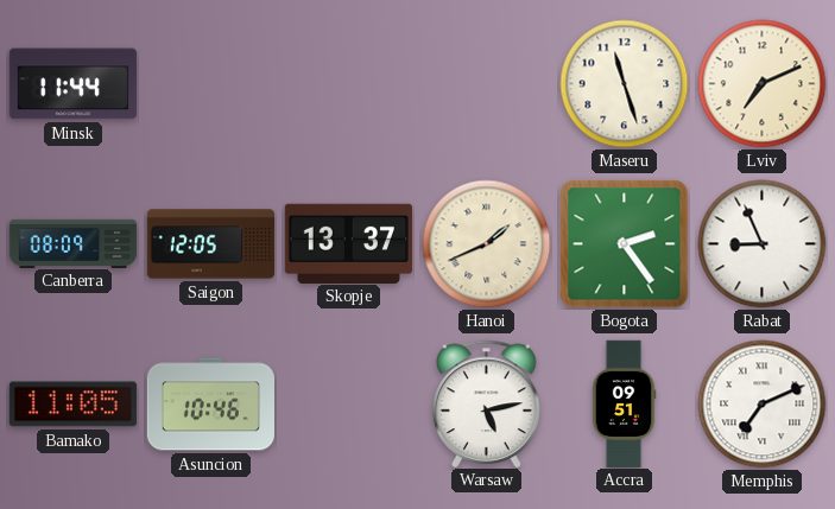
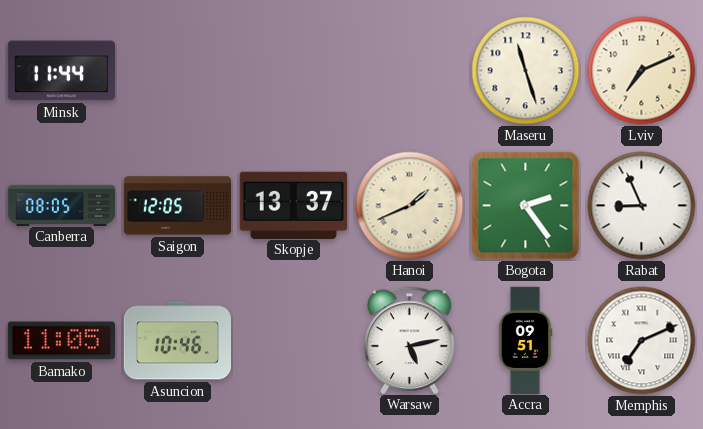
Canberra: 08:09 -> 08:05 (62, 205)
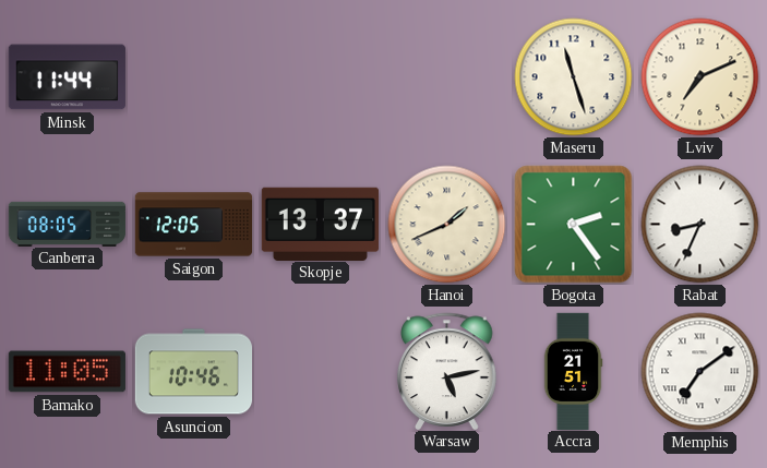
Rabat: 8:56 -> 8:34 (700, 225)
Accra: 09:51 -> 21:51 (573, 371)
Memphis: 7:11 -> 7:09 (700, 372)
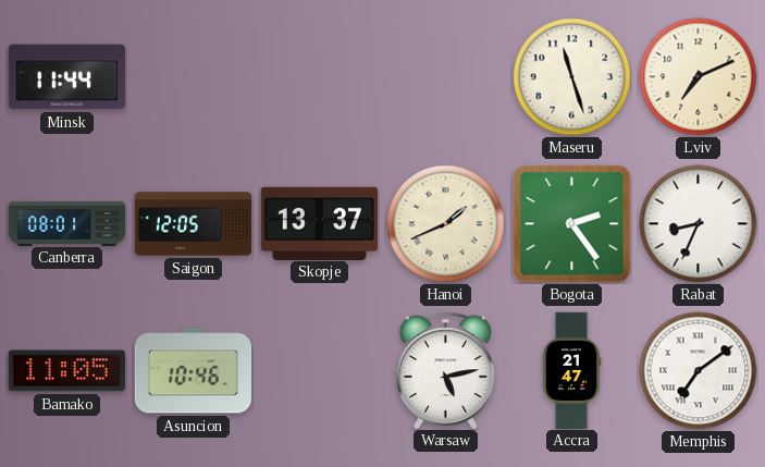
Canberra: 08:05 -> 08:01 (67, 223)
Accra: 21:51 -> 21:47 (571, 370)
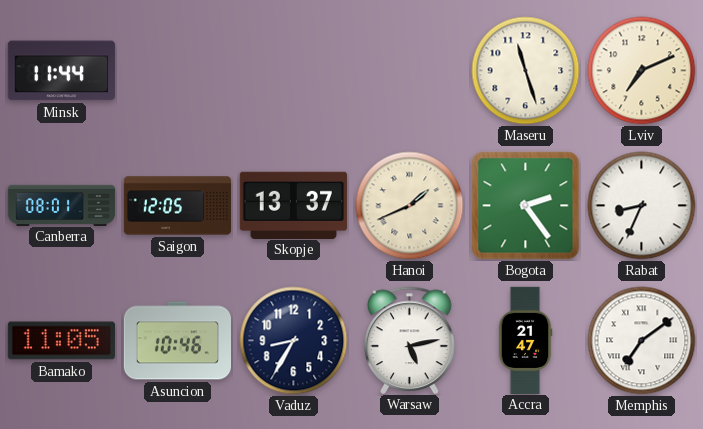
Vaduz: none -> 8:35 (294, 341)
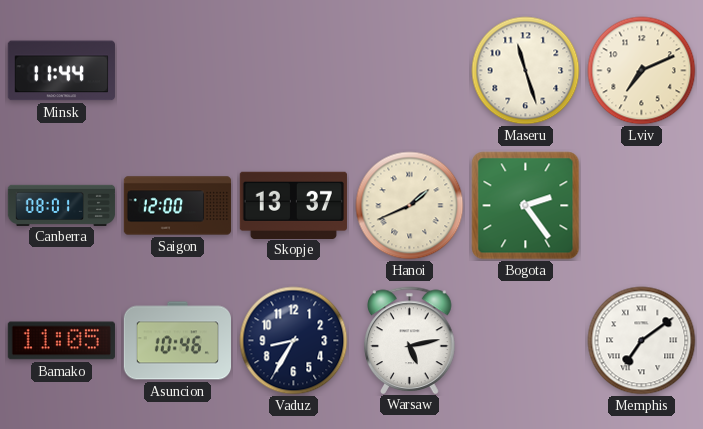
Saigon: 12:05 -> 12:00 (178, 206)
Rabat: 8:34 -> none (642, 206)
Accra: 21:47 -> none (525, 340)
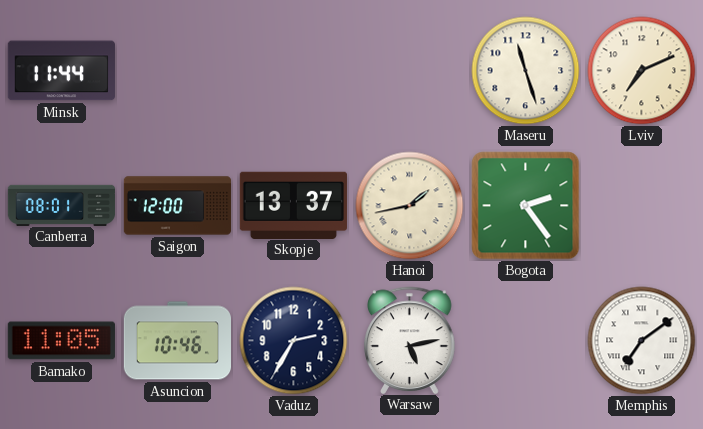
Hanoi: 1:41 -> 1:43 (410, 206)
Vaduz: 8:35 -> 2:35 (294, 341)
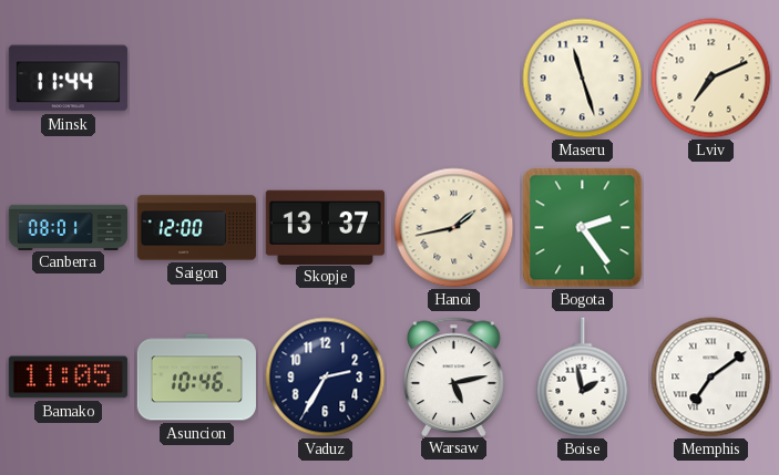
Boise: none -> 1:58 (583, 378)
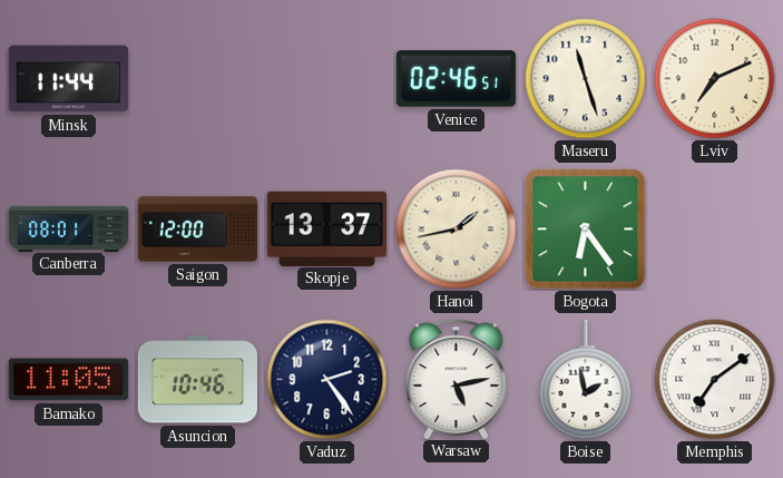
Venice: none -> 02:46 (456, 79)
Bogota: 2:24 -> 6:24 (586, 230)
Vaduz: 2:35 -> 2:24 (327, 380)
